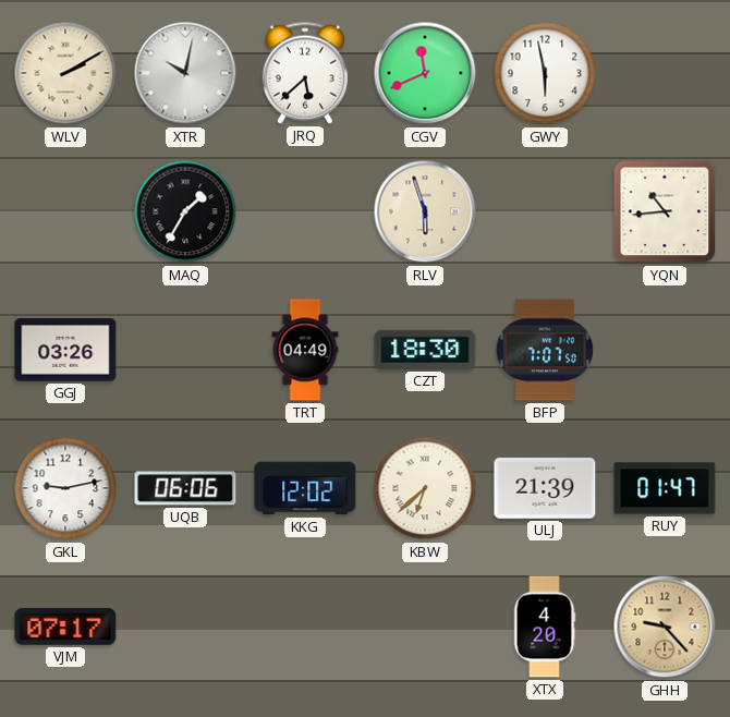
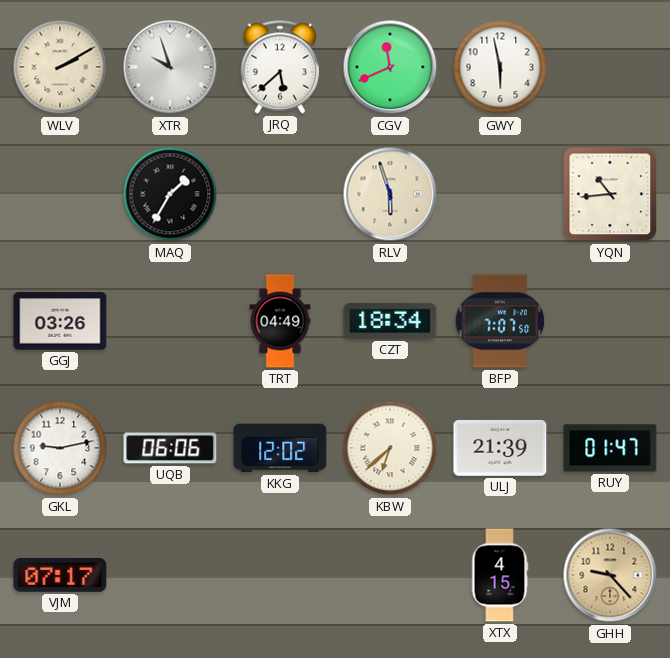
XTR: 10:02 -> 9:57 (170, 67)
CZT: 18:30 -> 18:34 (390, 321)
XTX: 4:20 -> 4:15 (500, 575)
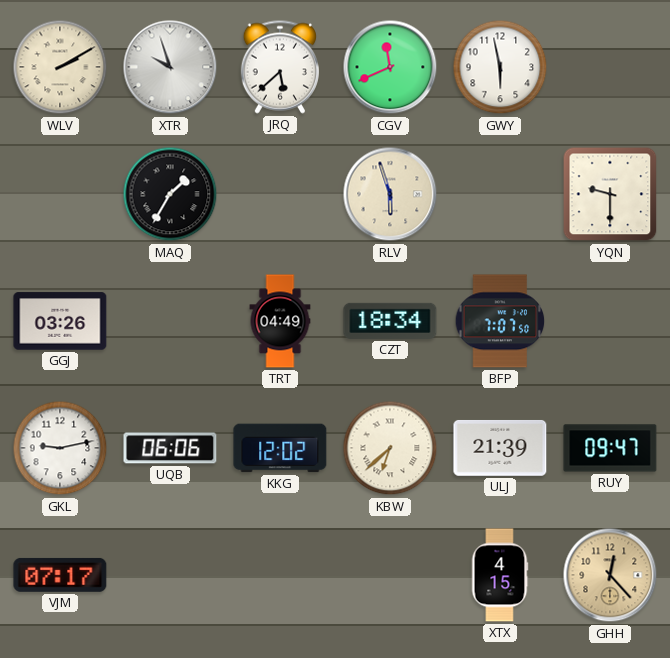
YQN: 10:44 -> 9:30 (610, 194)
RUY: 01:47 -> 09:47 (610, 448)
GHH: 9:23 -> 12:23 (610, 575)
